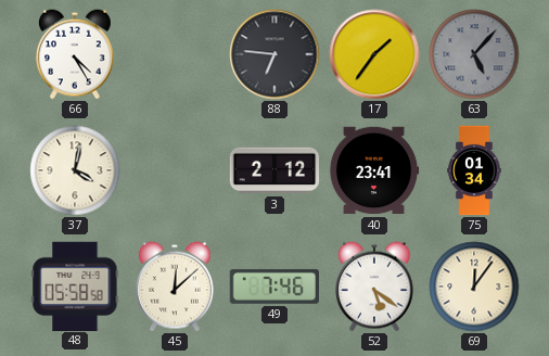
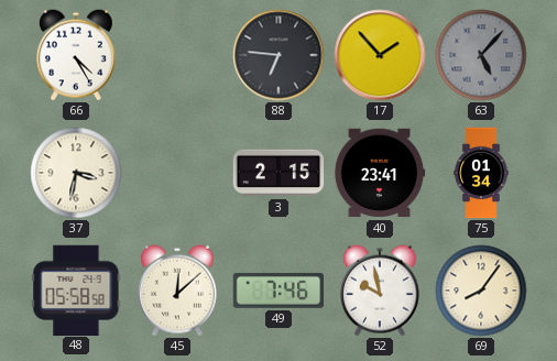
17: 1:36 -> 1:53 (380, 55)
37: 4:02 -> 3:32 (76, 173)
3: 2:12 -> 2:15 (278, 173)
52: 5:21 -> 9:58 (381, 291)
69: 12:06 -> 8:06 (481, 291)
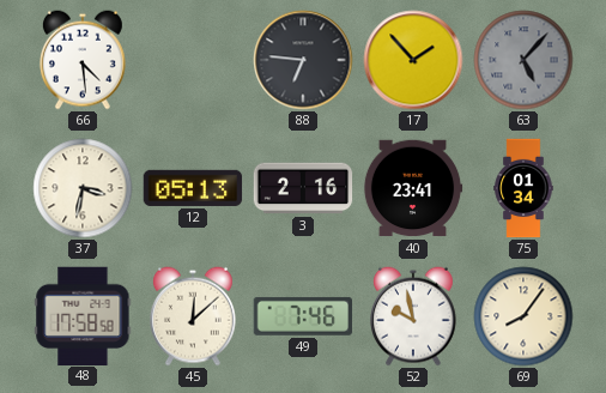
66: 4:25 -> 4:29 (84, 60)
12: none -> 05:13 (193, 188)
3: 2:15 -> 2:16 (303, 188)
48: 05:58 -> 17:58 (83, 315)
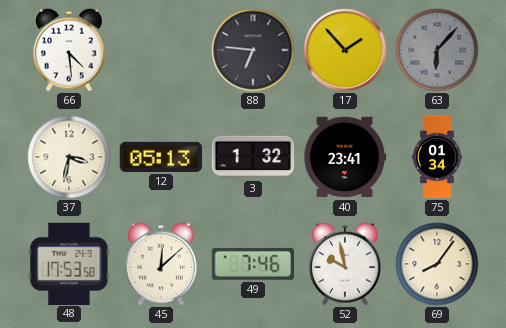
63: 5:07 -> 6:07 (437, 50)
3: 2:16 -> 1:32 (253, 157)
48: 17:58 -> 17:53 (69, 263)
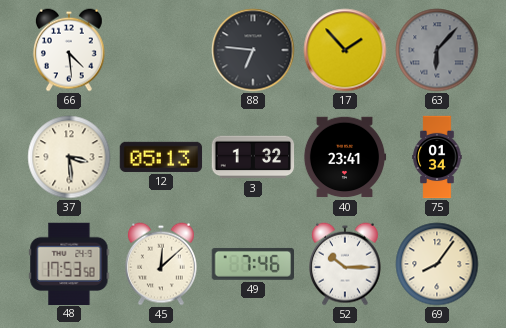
37: 3:32 -> 3:29 (69, 157)
52: 9:58 -> 10:15 (346, 264)
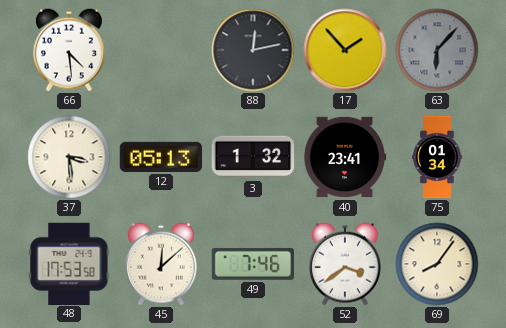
88: 6:46 -> 12:13 (253, 50)
52: 10:15 -> 3:39 (346, 264)
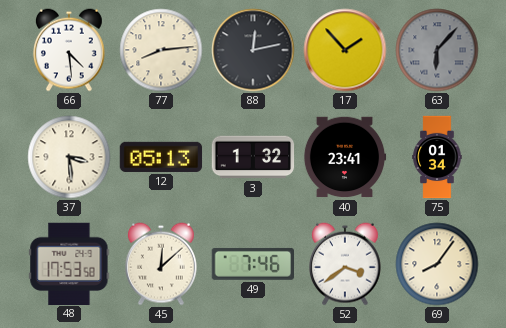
77: none -> 8:14 (161, 50)
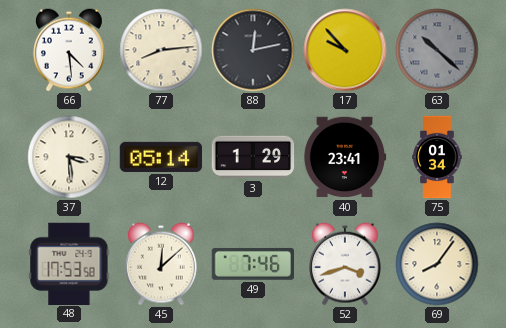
17: 1:53 -> 9:53 (345, 50)
63: 6:07 -> 10:22 (437, 50)
12: 05:13 -> 05:14 (161, 157)
3: 1:32 -> 1:29 (253, 157)
52: 3:39 -> 3:42 (346, 264)
